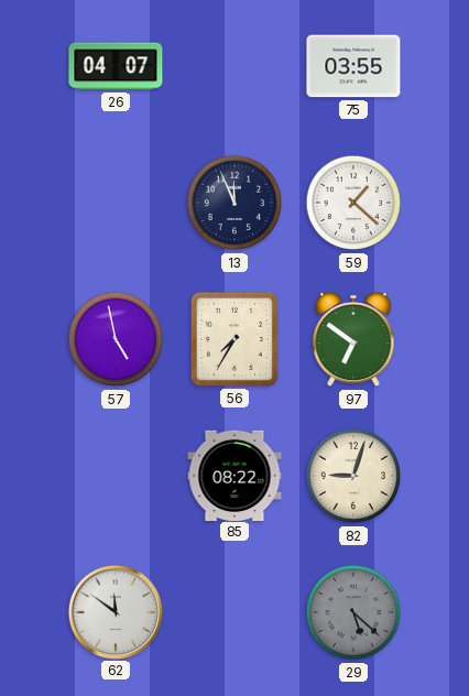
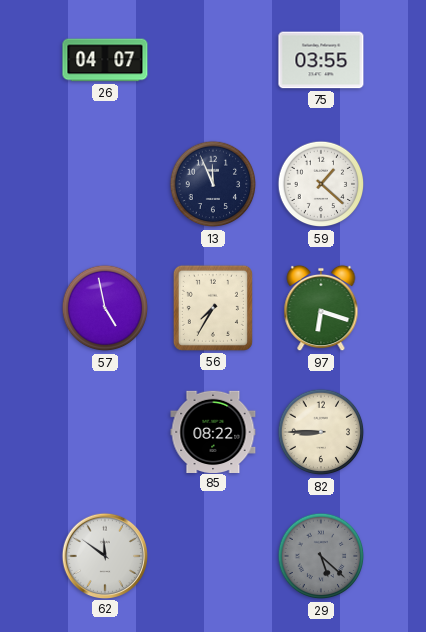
97: 6:51 -> 6:18 (321, 308)
82: 9:03 -> 8:45 (321, 432)
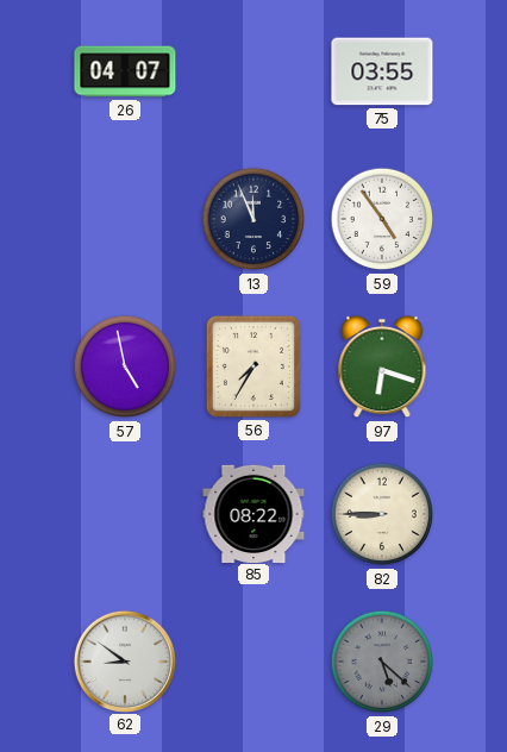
59: 1:22 -> 4:54 (382, 219)
62: 11:51 -> 8:51 (124, 660)
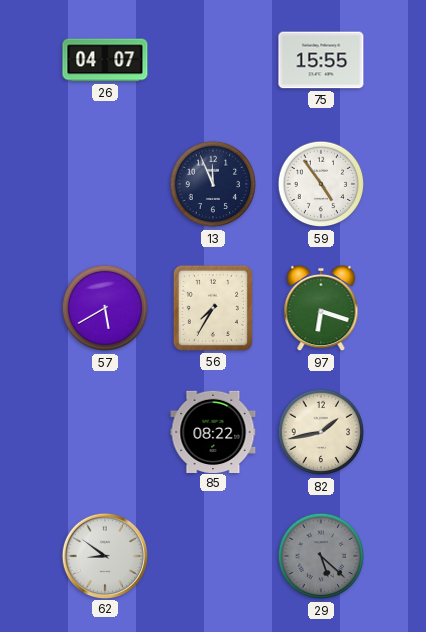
75: 03:55 -> 15:55 (321, 60)
57: 4:58 -> 5:40 (105, 308)
82: 8:45 -> 1:43 (321, 432)
